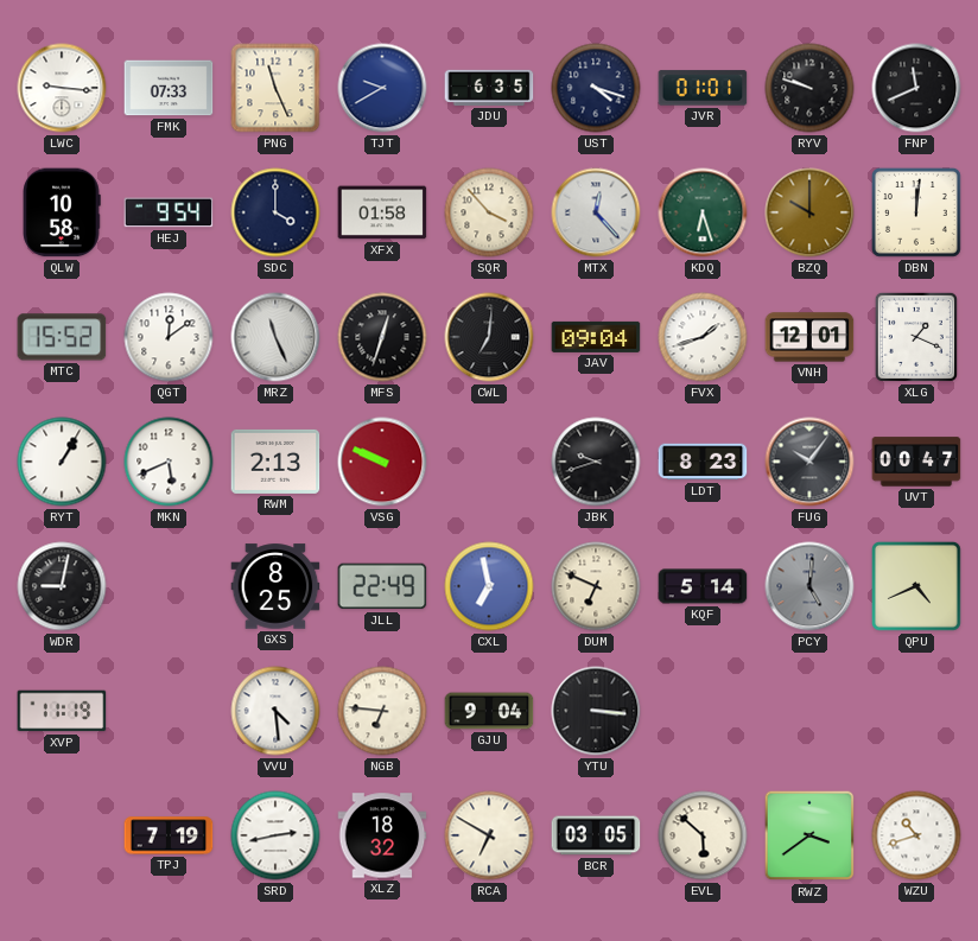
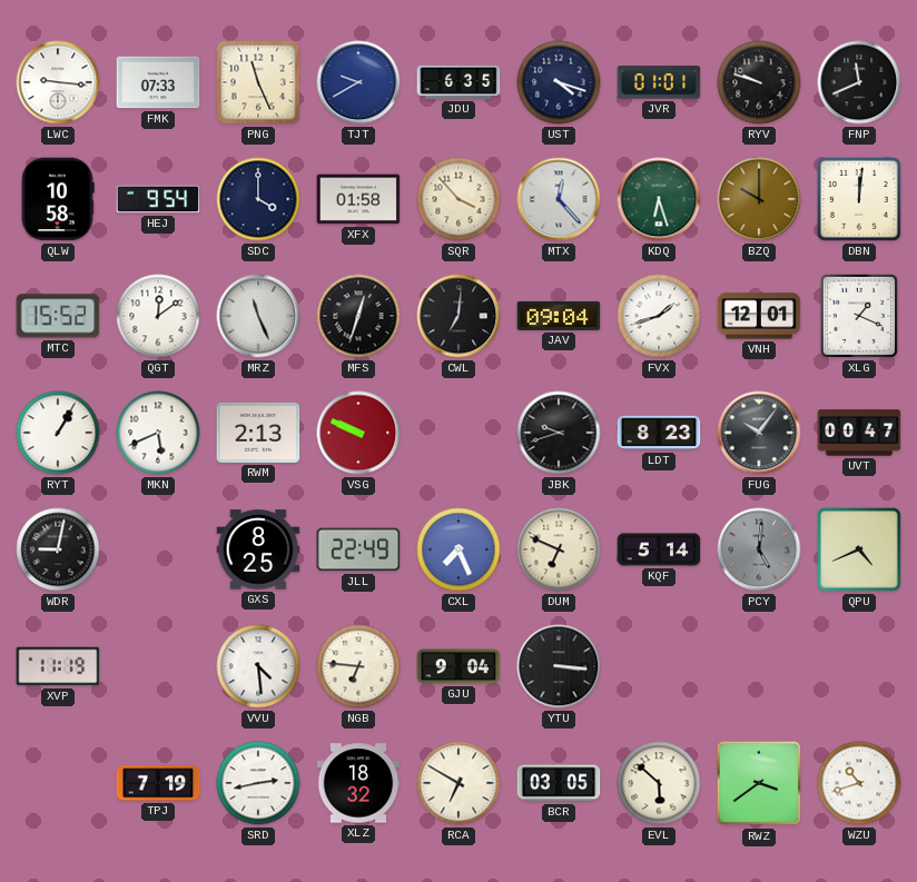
CXL: 6:58 -> 7:26 (458, 549)
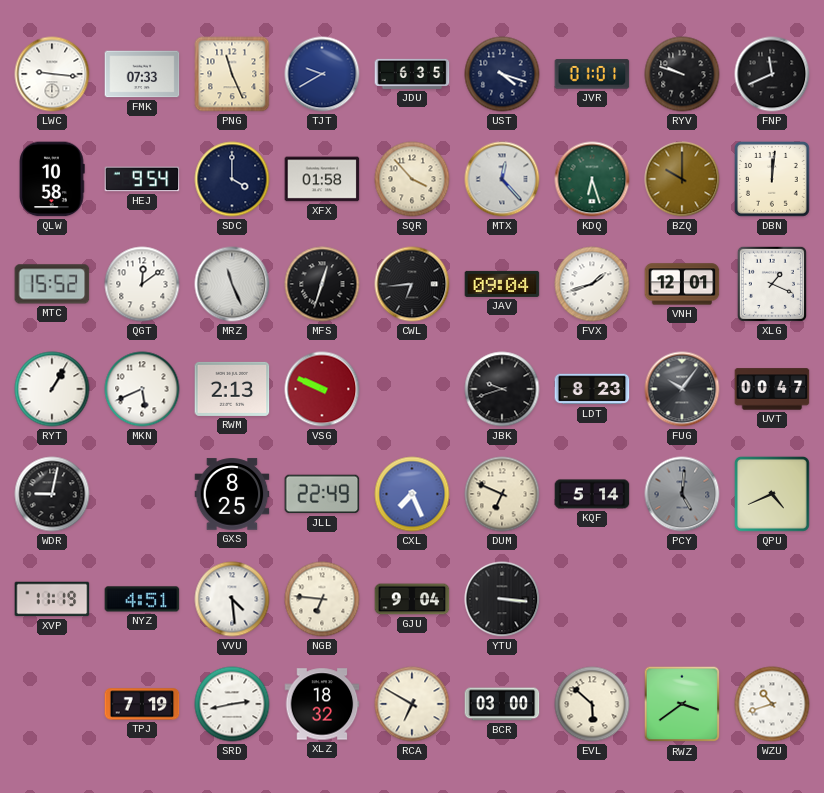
CWL: 7:01 -> 6:44 (412, 284)
NYZ: none -> 4:51 (142, 599)
BCR: 03:05 -> 03:00 (502, 704)
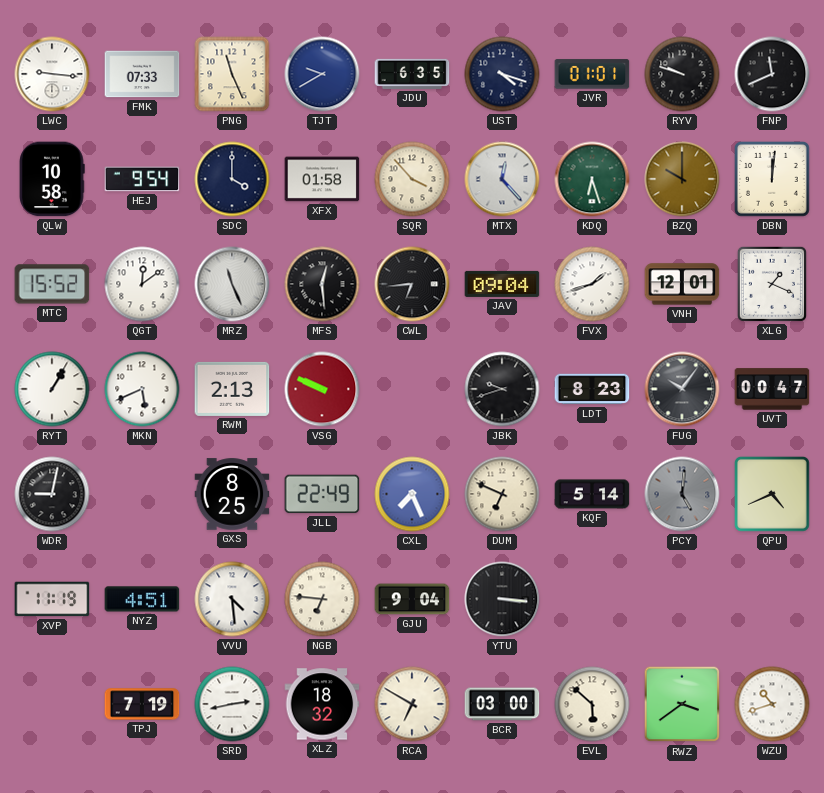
MFS: 12:33 -> 12:29 (322, 284)
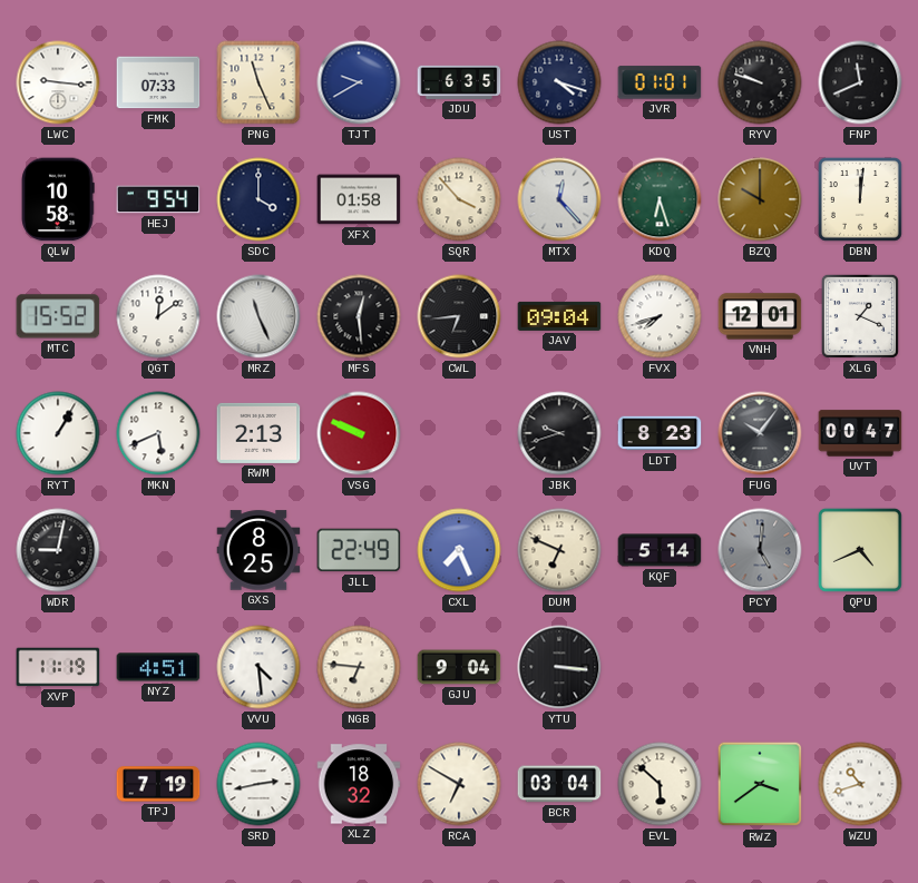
FVX: 1:42 -> 7:42 (660, 316)
BCR: 03:00 -> 03:04 (559, 784)
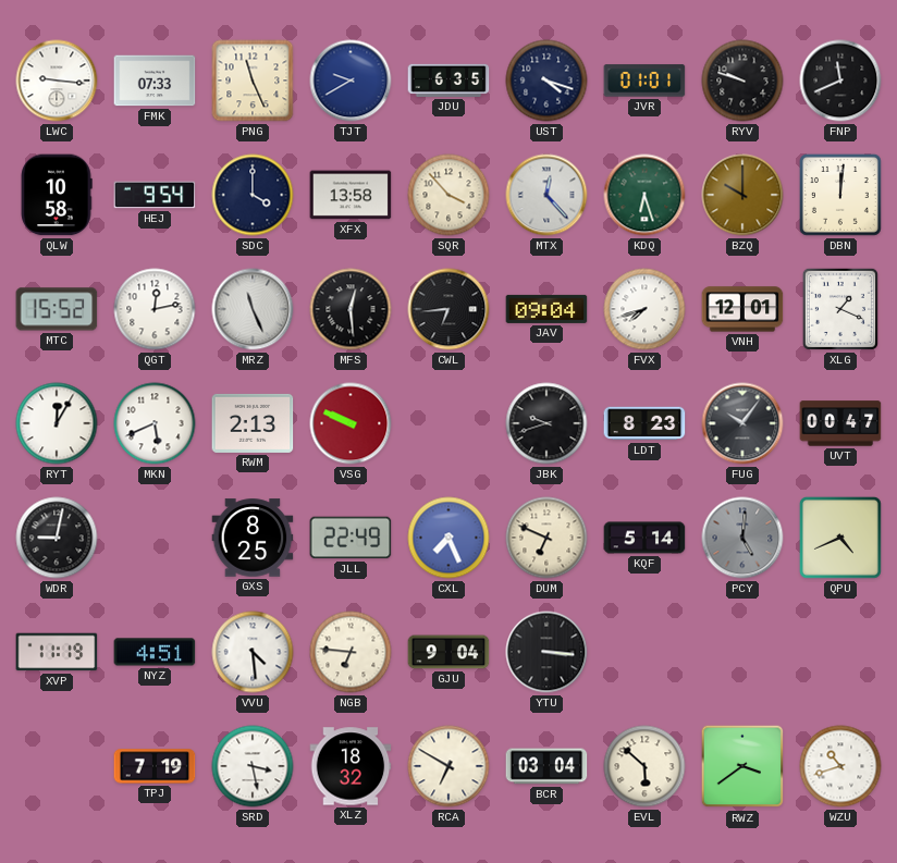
XFX: 01:58 -> 13:58 (351, 195)
QGT: 12:09 -> 12:13 (155, 309)
RYT: 1:05 -> 12:05 (57, 423)
SRD: 2:43 -> 3:28 (253, 766)
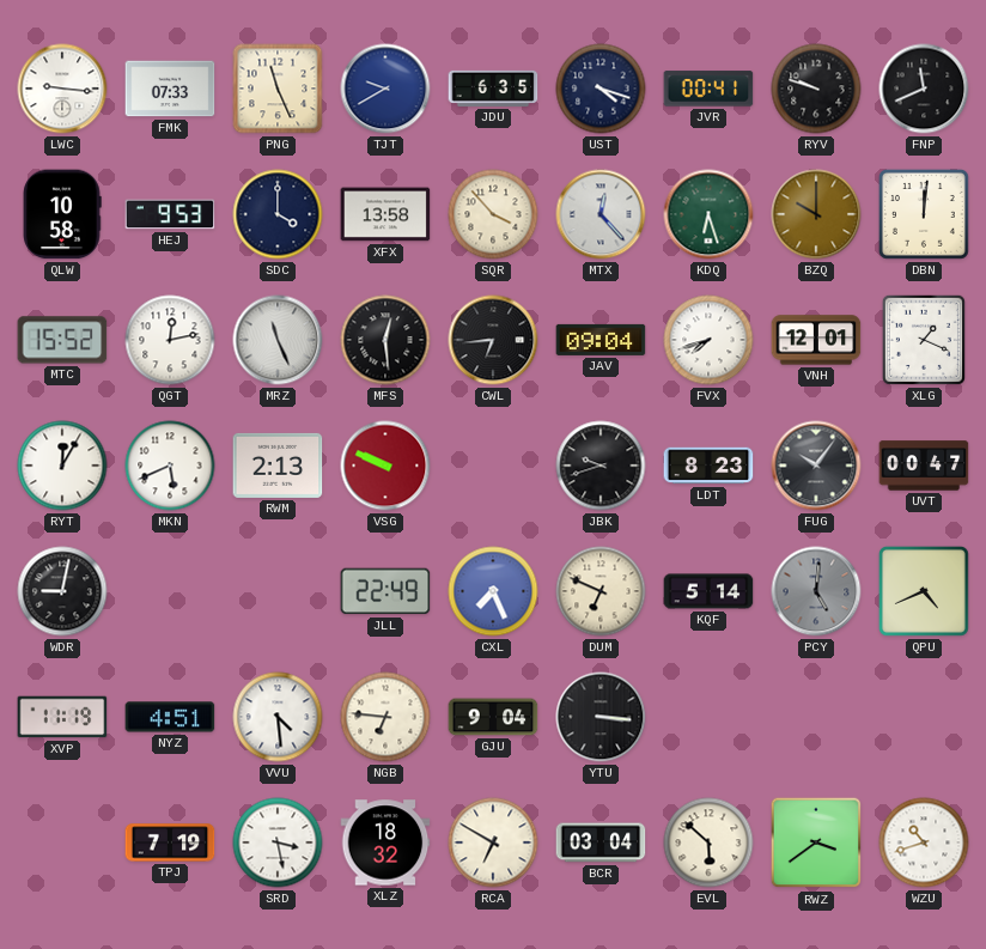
JVR: 01:01 -> 00:41 (708, 89)
HEJ: 9:54 -> 9:53 (170, 214)
GXS: 8:25 -> none (253, 538)
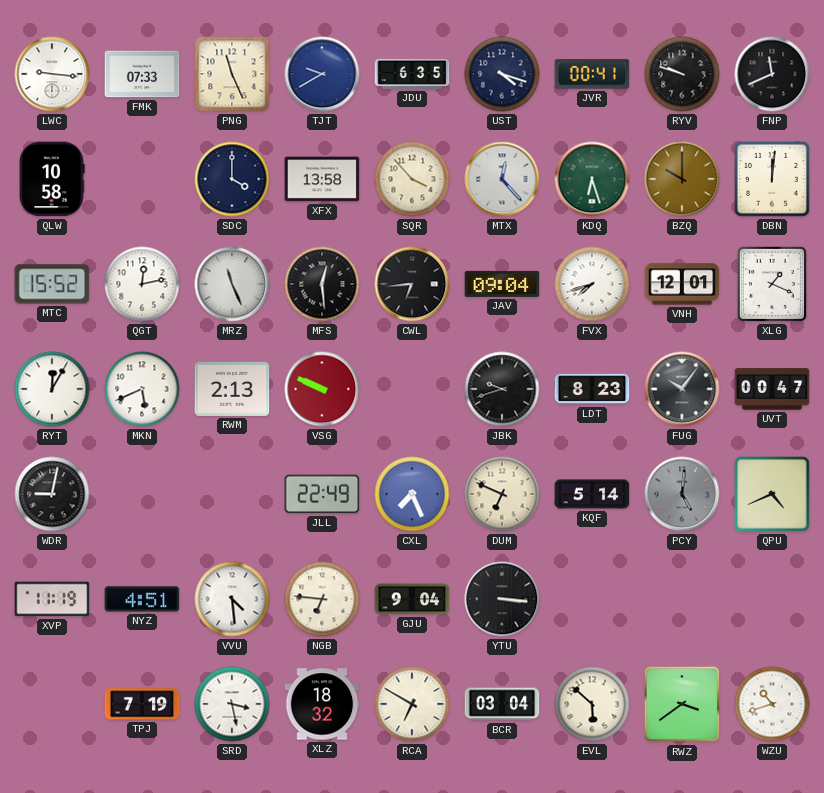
HEJ: 9:53 -> none (170, 214)
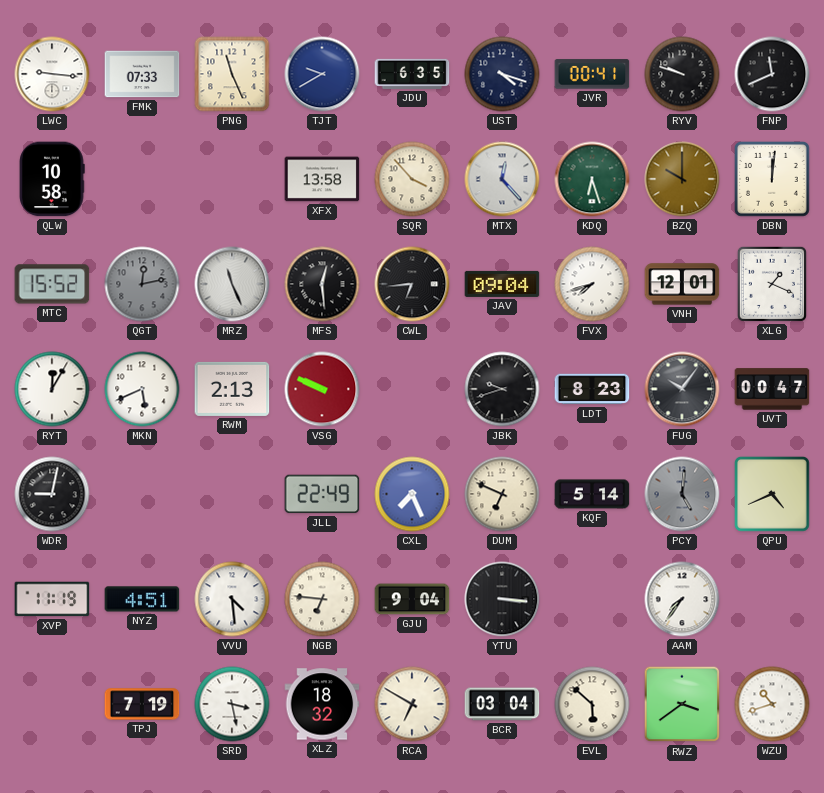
SDC: 4:00 -> none (232, 179)
QGT dial: white -> grey (142, 284)
AAM: none -> 7:36 (682, 599)
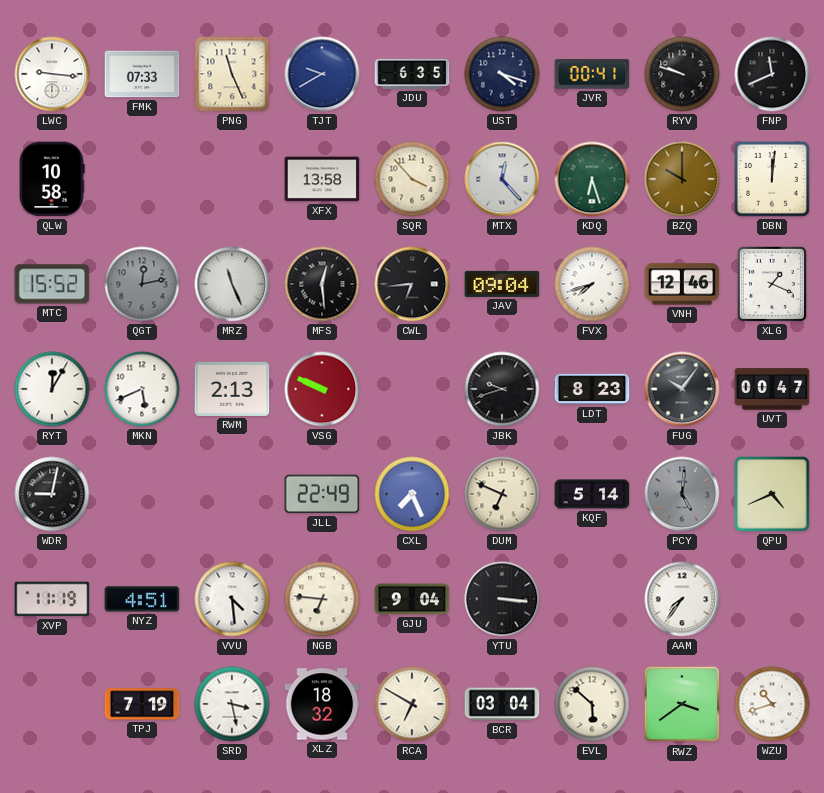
VNH: 12:01 -> 12:46 (682, 284)
